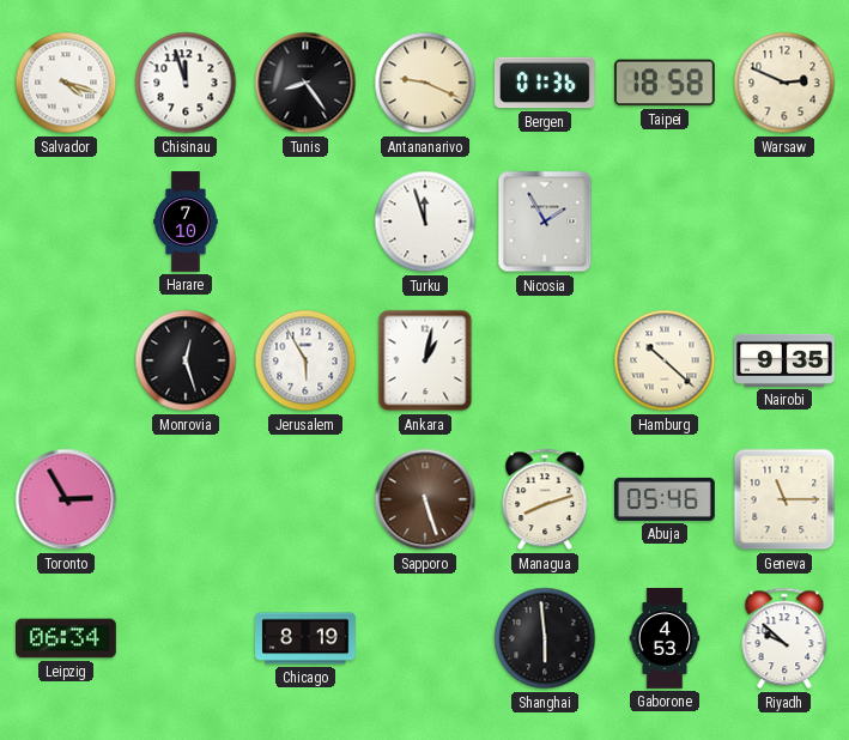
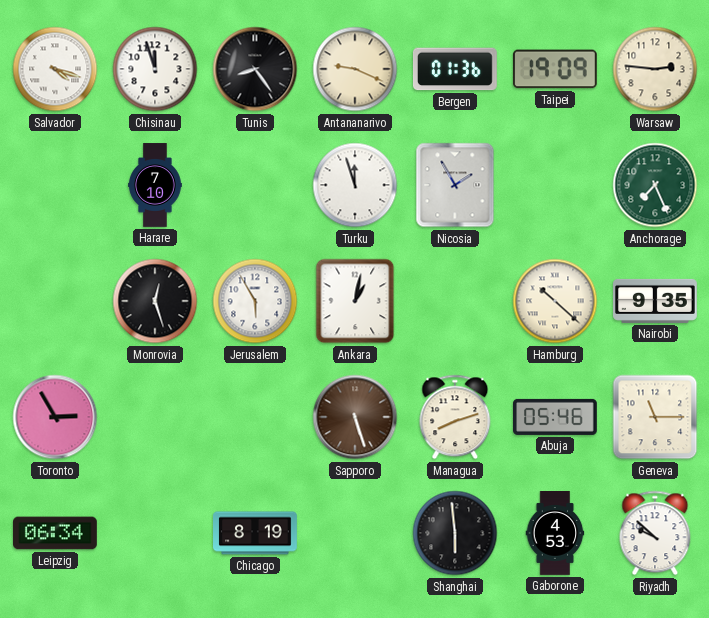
Taipei: 18:58 -> 19:09 (555, 69)
Warsaw: 2:49 -> 2:46 (655, 69)
Anchorage: none -> 7:26 (655, 185)
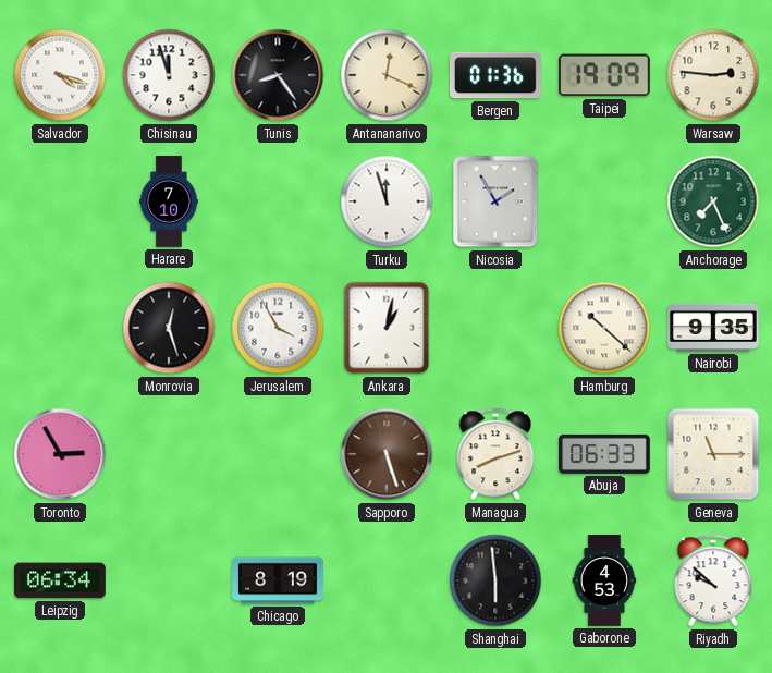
Antananarivo: 9:19 -> 12:19 (387, 75)
Jerusalem: 5:55 -> 3:55 (278, 328)
Abuja: 05:46 -> 06:33 (605, 454)
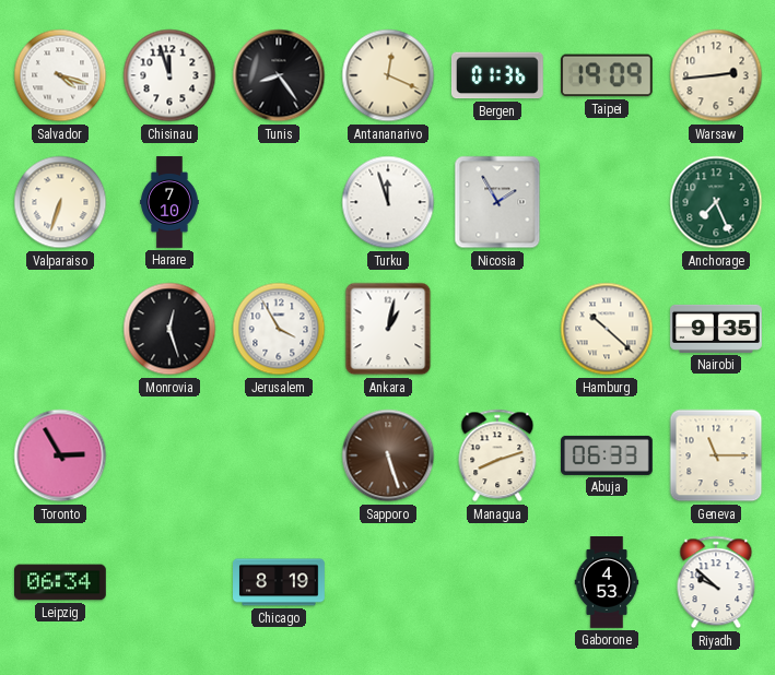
Warsaw: 2:46 -> 2:44 (716, 75)
Valparaiso: none -> 6:33 (60, 202)
Shanghai: 5:59 -> none (495, 580)
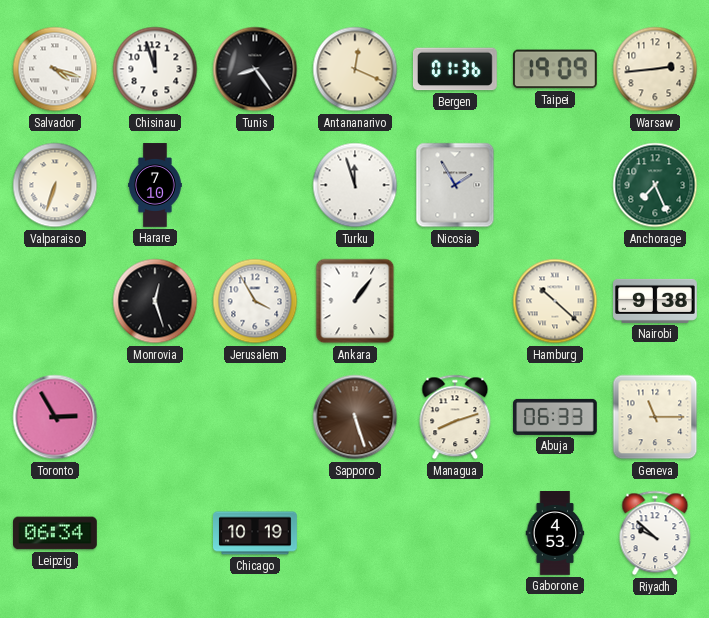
Ankara: 1:02 -> 1:06 (355, 301)
Nairobi: 9:35 -> 9:38 (656, 301)
Chicago: 8:19 -> 10:19 (255, 533)
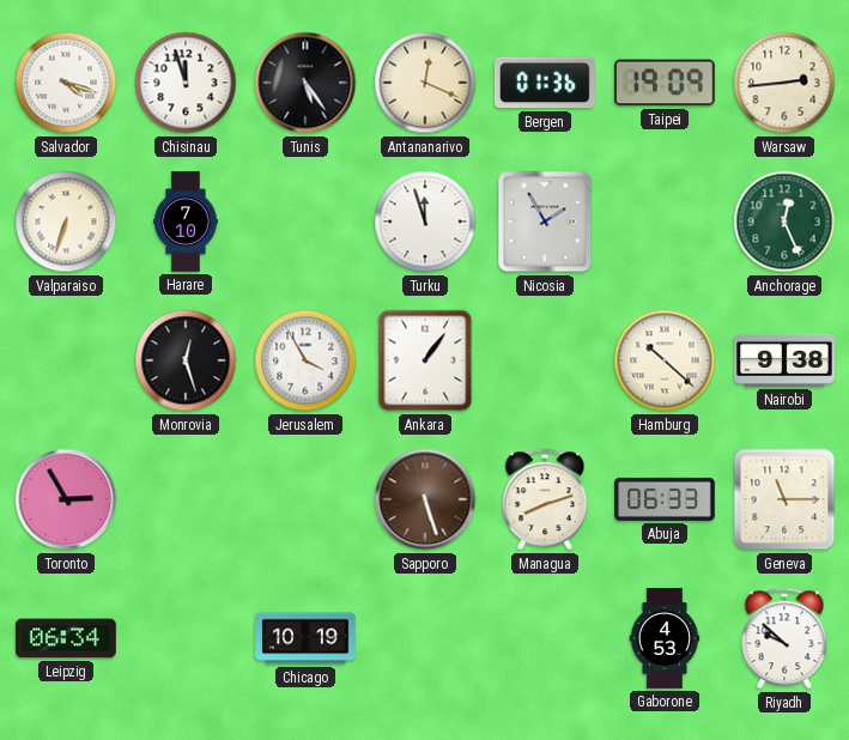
Tunis: 8:24 -> 5:24 (305, 83)
Anchorage: 7:26 -> 12:26 (784, 222)
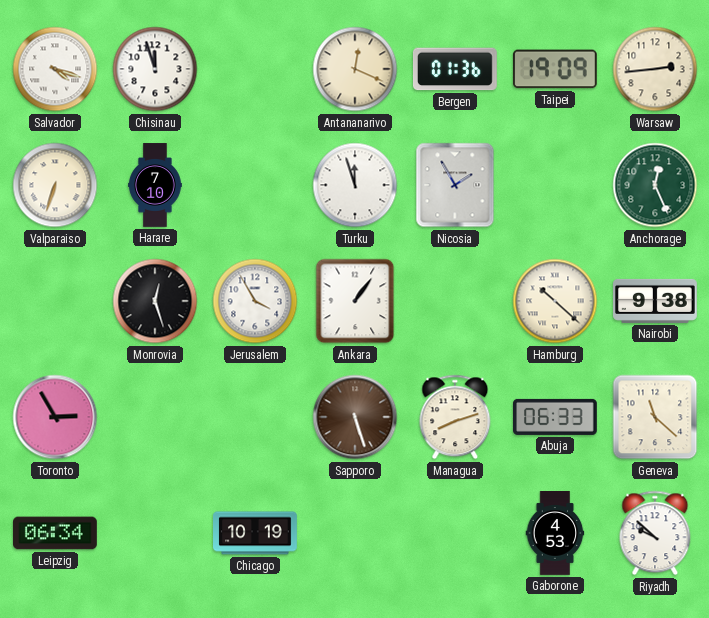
Tunis: 5:24 -> none (305, 83)
Geneva: 11:15 -> 11:22 (655, 417)
